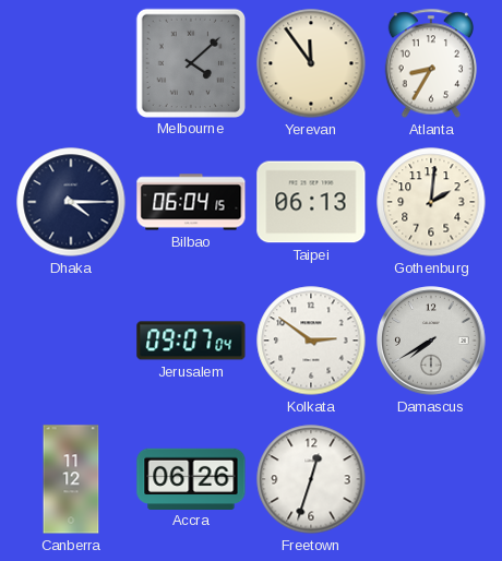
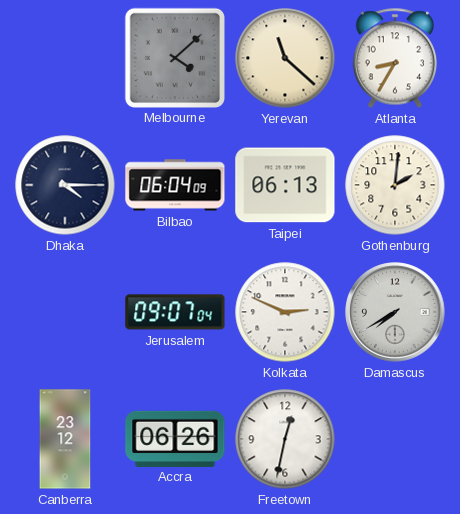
Yerevan: 11:54 -> 11:22 (285, 58)
Bilbao: 06:04:15 -> 06:04:09 (175, 185)
Kolkata: 2:51 -> 2:49 (285, 312)
Canberra: 11:12 -> 23:12 (65, 439)
Freetown: 12:33 -> 12:32 (285, 439)
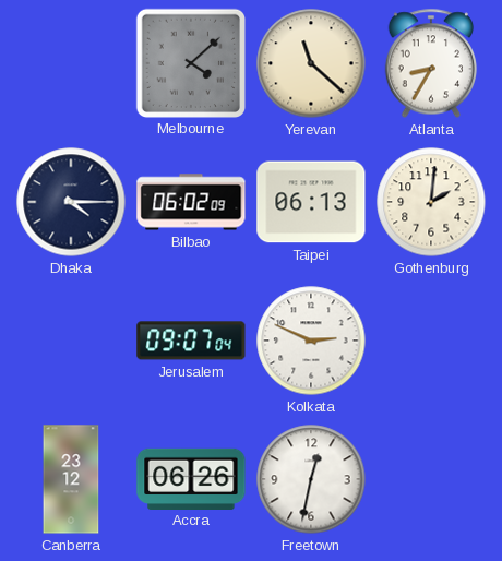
Bilbao: 06:04 -> 06:02 (191, 202)
Damascus: 7:40 -> none (395, 312)
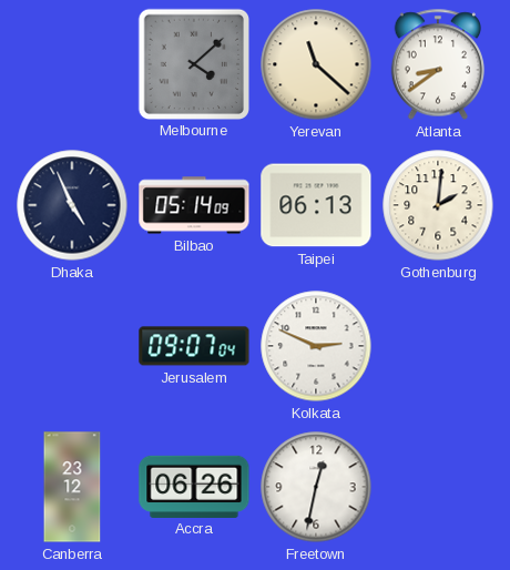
Atlanta: 8:35 -> 8:39 (438, 64)
Dhaka: 4:15 -> 4:56 (72, 205)
Bilbao: 06:02 -> 05:14 (194, 205)
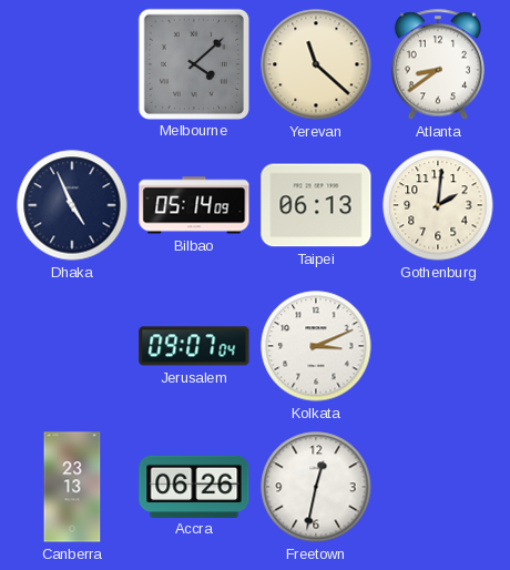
Kolkata: 2:49 -> 3:11 (316, 346)
Canberra: 23:12 -> 23:13 (72, 487)
